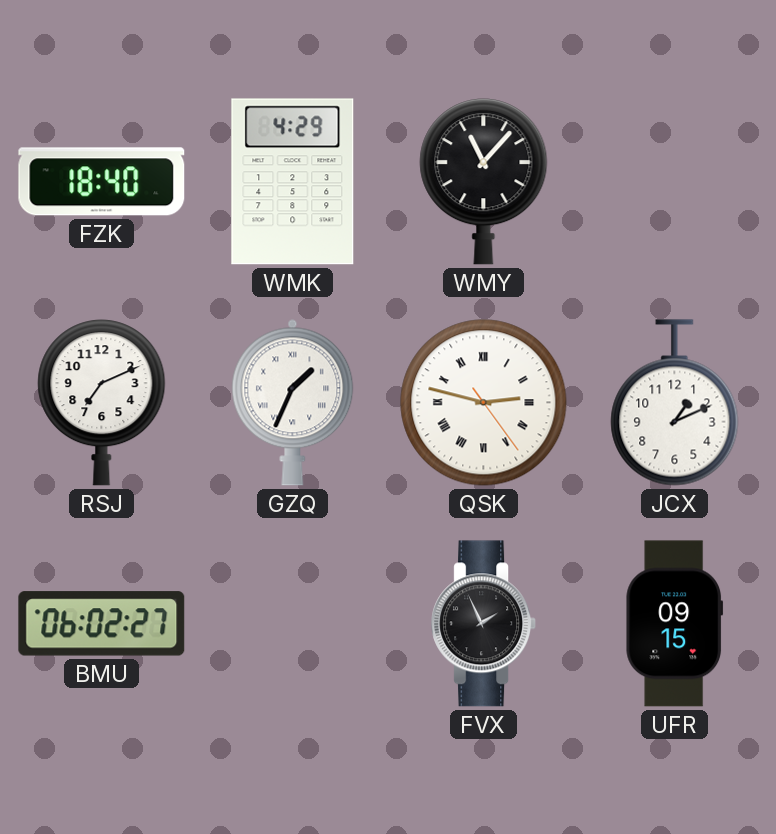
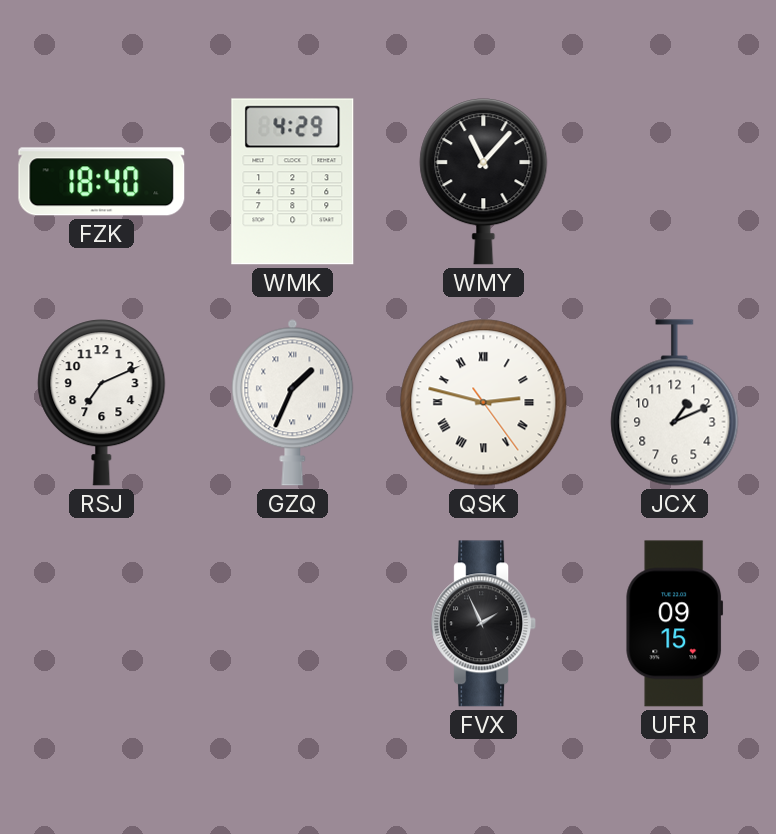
BMU: 06:02 -> none (102, 624)
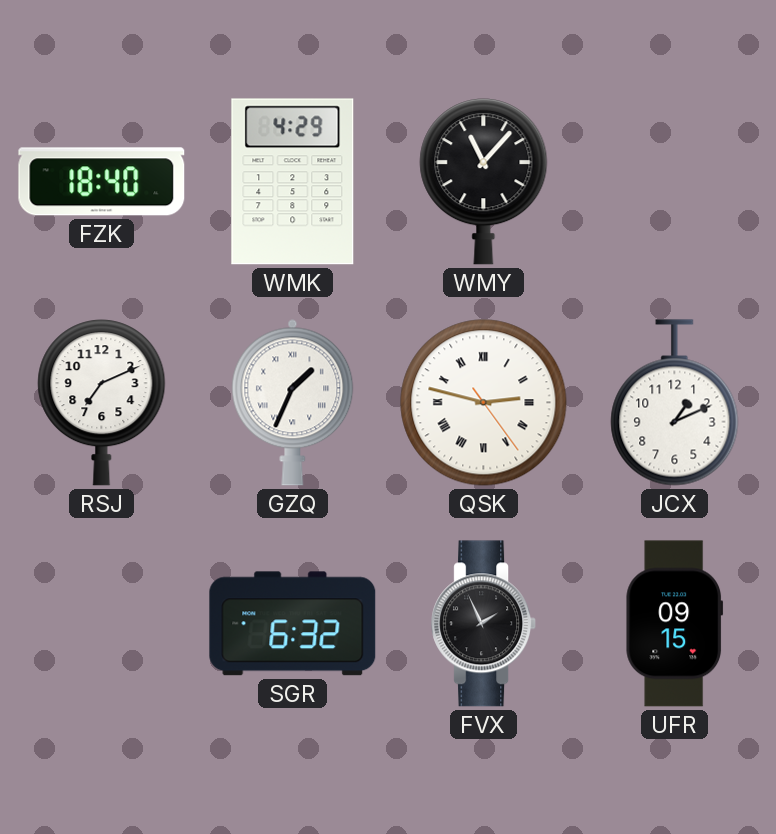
SGR: none -> 6:32 (293, 624)
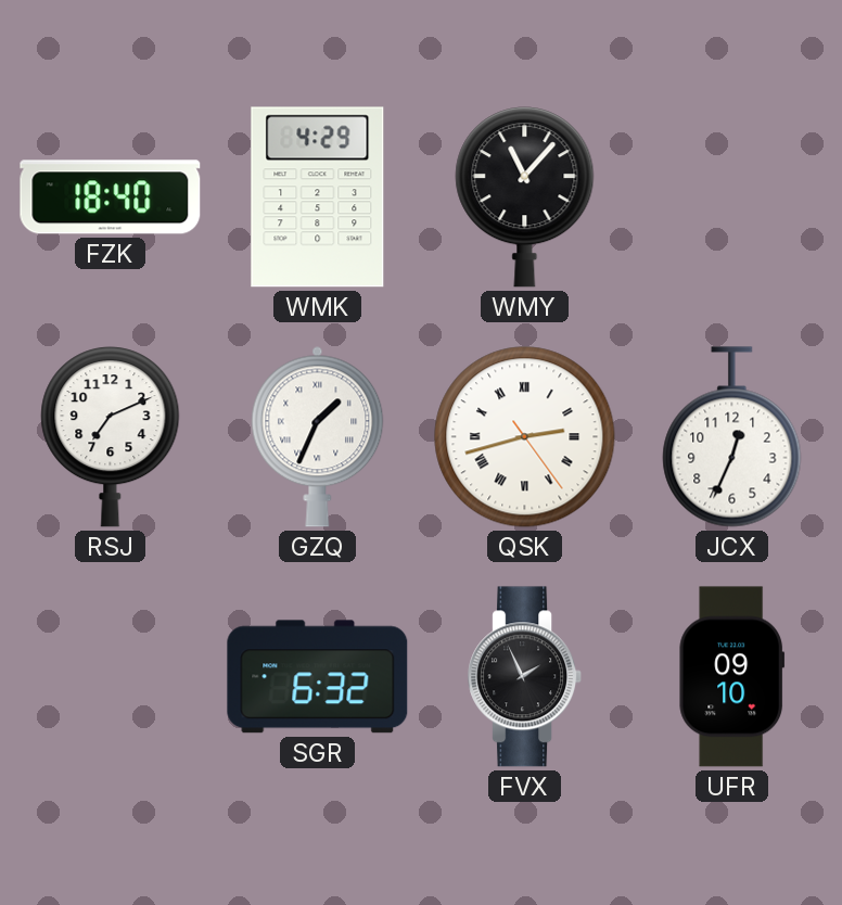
QSK: 2:47 -> 2:42 (525, 437)
JCX: 1:11 -> 12:34 (732, 437)
UFR: 09:15 -> 09:10 (732, 677)
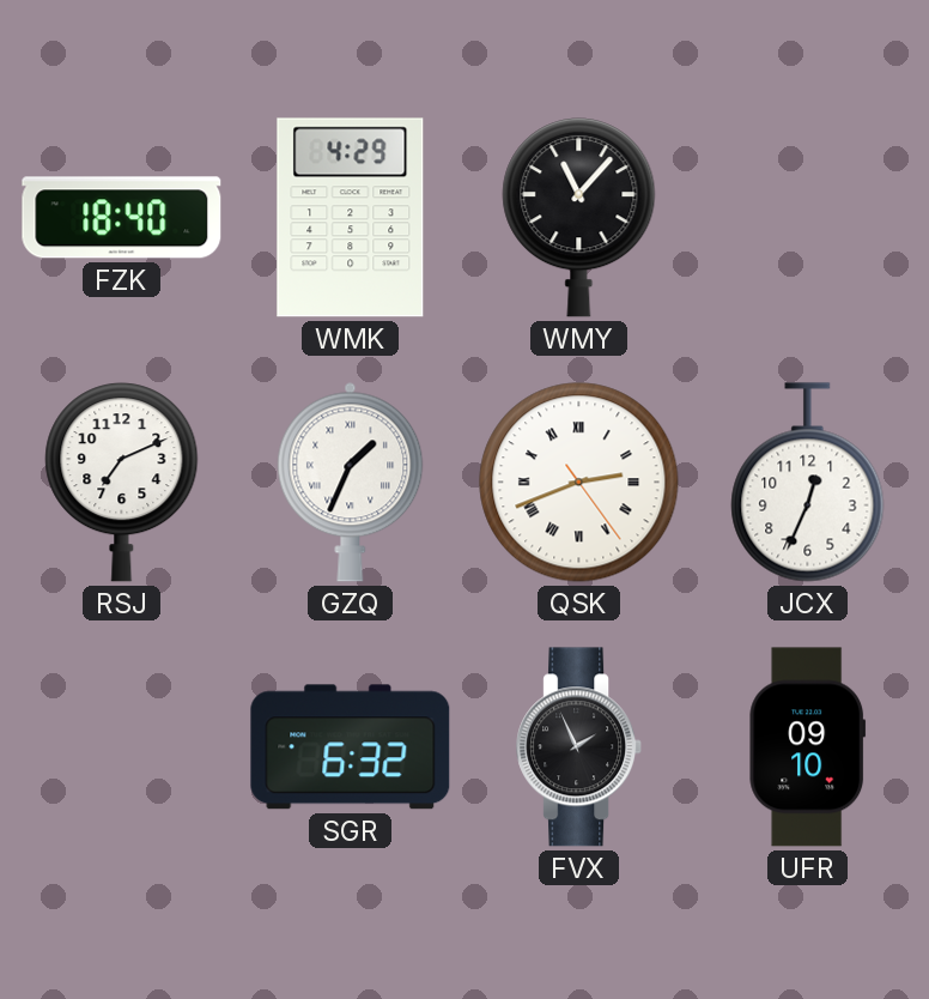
QSK: 2:42 -> 2:41 (579, 483)
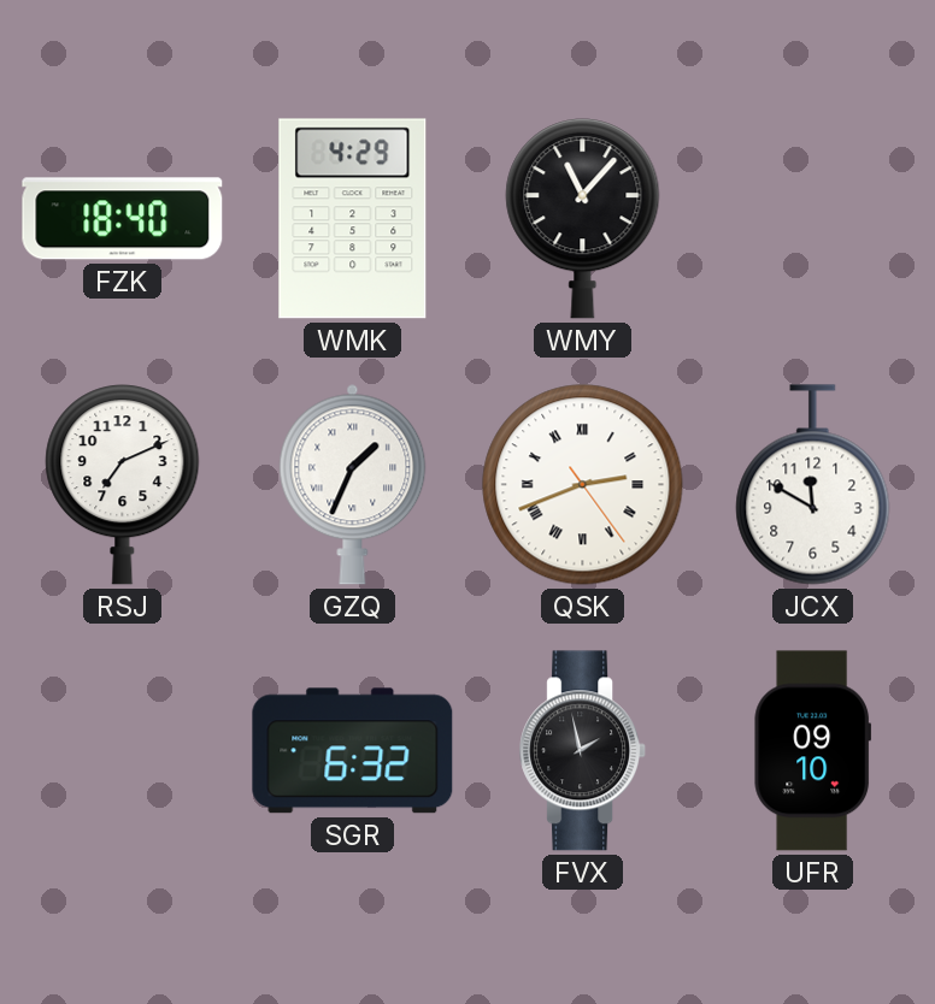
JCX: 12:34 -> 11:50 (813, 485)
FVX: 1:56 -> 1:58 (583, 751)
